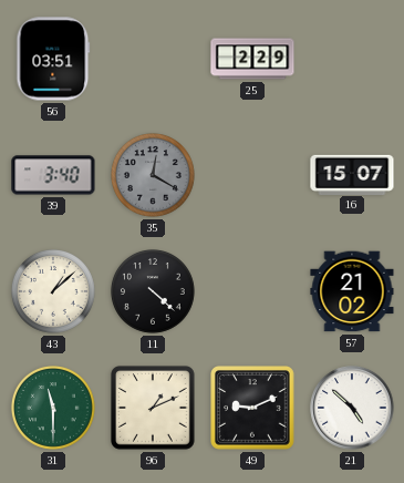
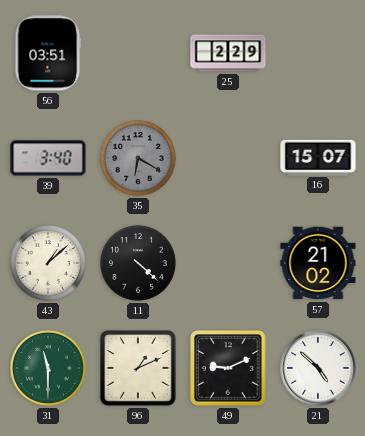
35: 12:20 -> 6:20 (139, 159)
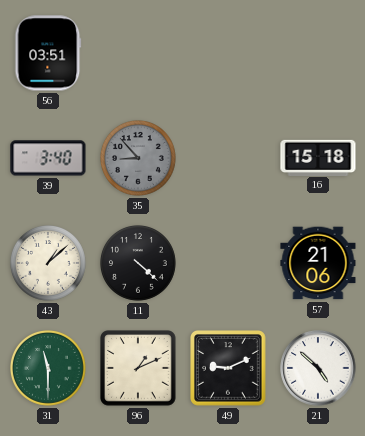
25: 2:29 -> none (228, 53)
35: 6:20 -> 8:53 (139, 159)
16: 15:07 -> 15:18 (318, 157)
57: 21:02 -> 21:06 (318, 263)
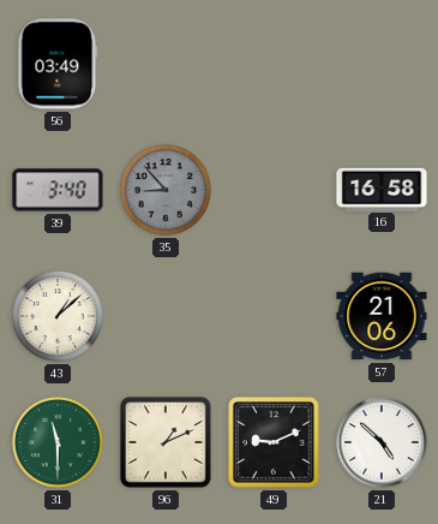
56: 03:51 -> 03:49 (58, 64)
16: 15:18 -> 16:58 (382, 189)
11: 4:22 -> none (139, 264)
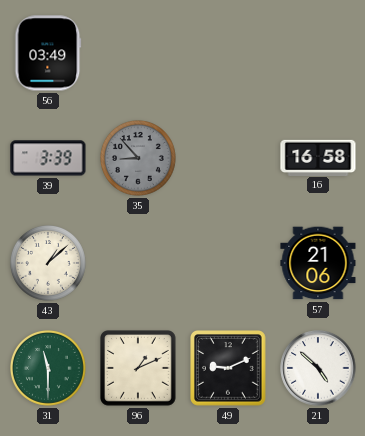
39: 3:40 -> 3:39 (48, 158)
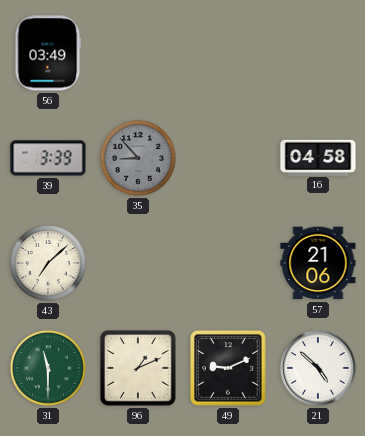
16: 16:58 -> 04:58 (318, 157)
43: 1:08 -> 7:08 (49, 264)
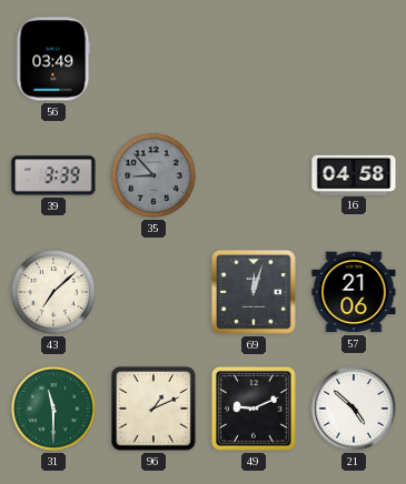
69: none -> 12:03 (254, 292)
